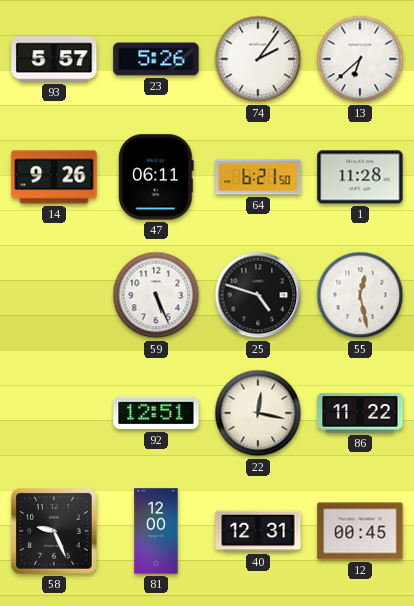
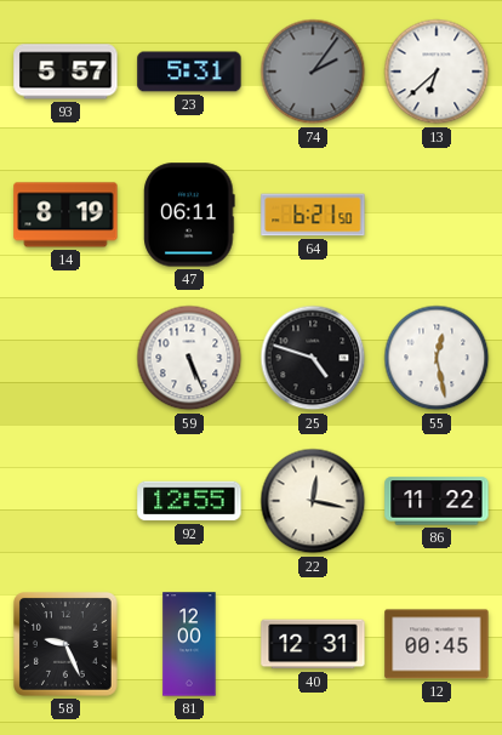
23: 5:26 -> 5:31 (189, 72)
74 dial: white -> grey (313, 72)
14: 9:26 -> 8:19 (65, 215)
1: 11:28 -> none (360, 177)
92: 12:51 -> 12:55 (189, 501)
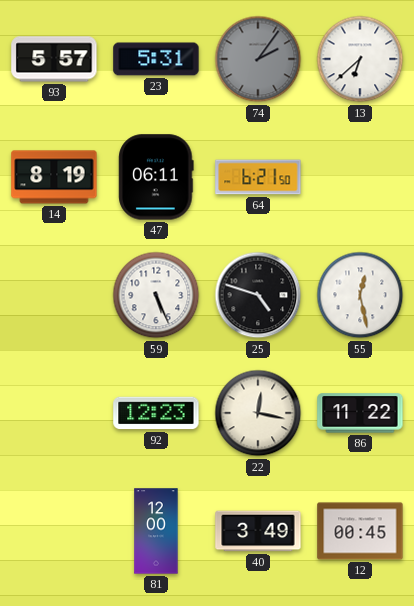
92: 12:55 -> 12:23 (156, 413)
58: 9:26 -> none (67, 645)
40: 12:31 -> 3:49 (258, 531)
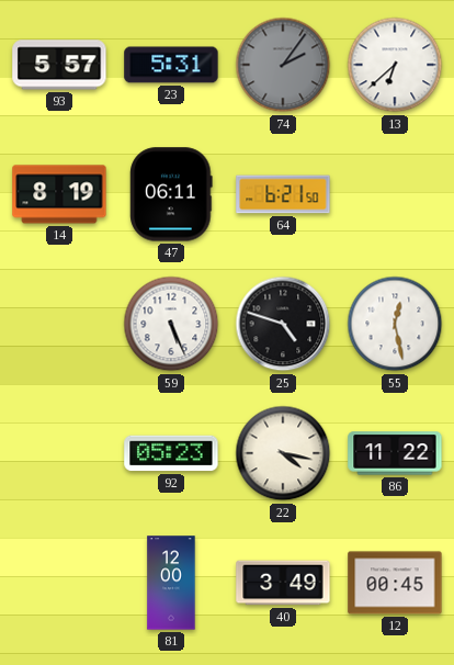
92: 12:23 -> 05:23 (171, 453)
22: 12:17 -> 4:17 (283, 453)
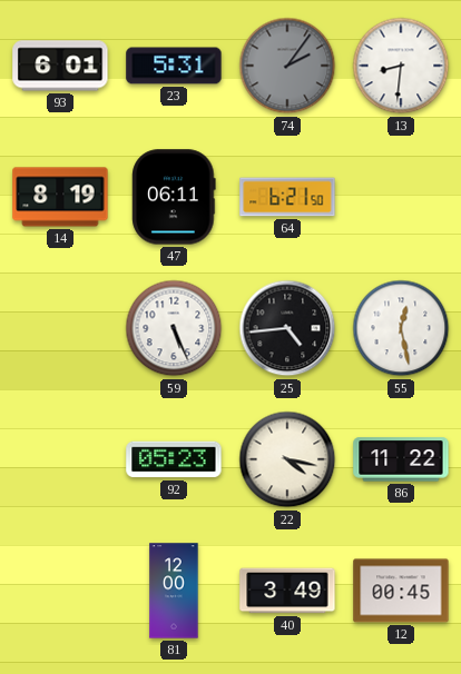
93: 5:57 -> 6:01 (60, 66)
13: 6:38 -> 8:31 (401, 66)
25: 4:48 -> 4:44 (287, 328)
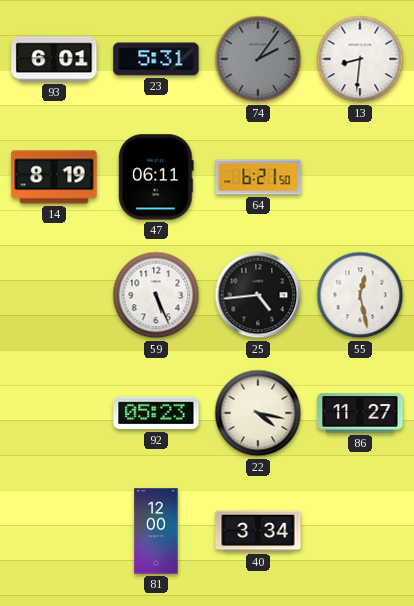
86: 11:22 -> 11:27 (360, 413)
40: 3:49 -> 3:34 (258, 531)
12: 00:45 -> none (401, 591)
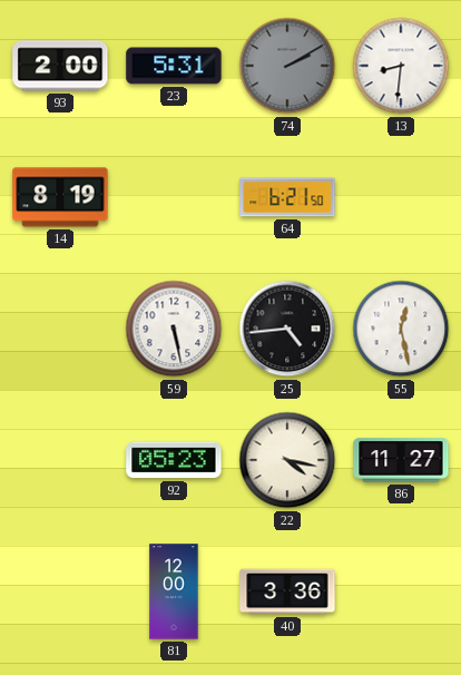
93: 6:01 -> 2:00 (60, 66)
74: 2:06 -> 2:10 (287, 66)
47: 06:11 -> none (156, 177)
59: 5:26 -> 5:28 (174, 329)
40: 3:34 -> 3:36 (287, 591)
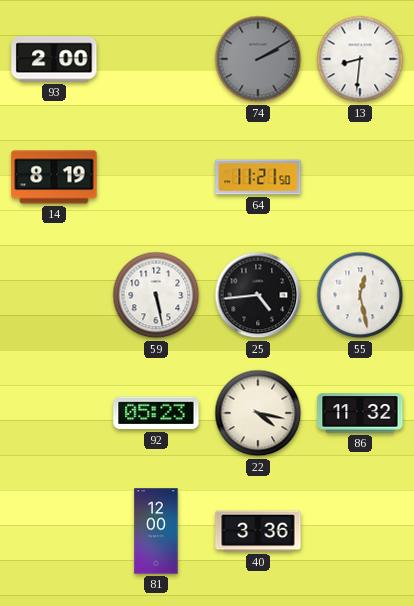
23: 5:31 -> none (174, 66)
64: 6:21 -> 11:21 (258, 177)
86: 11:27 -> 11:32 (360, 413)
